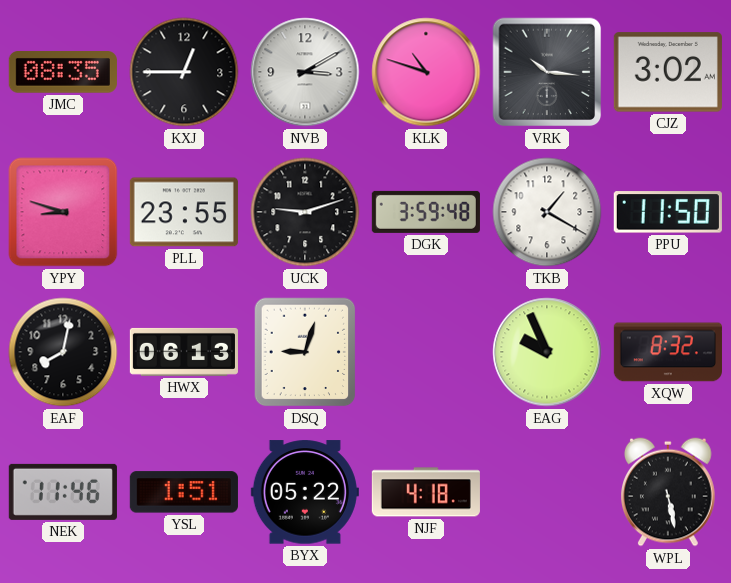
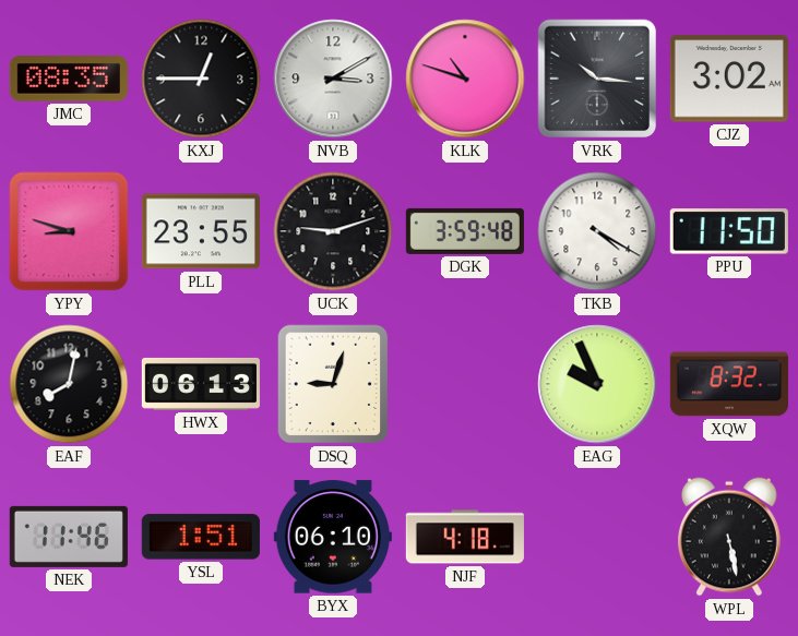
TKB: 1:20 -> 4:20 (597, 231)
BYX: 05:22 -> 06:10 (333, 537)
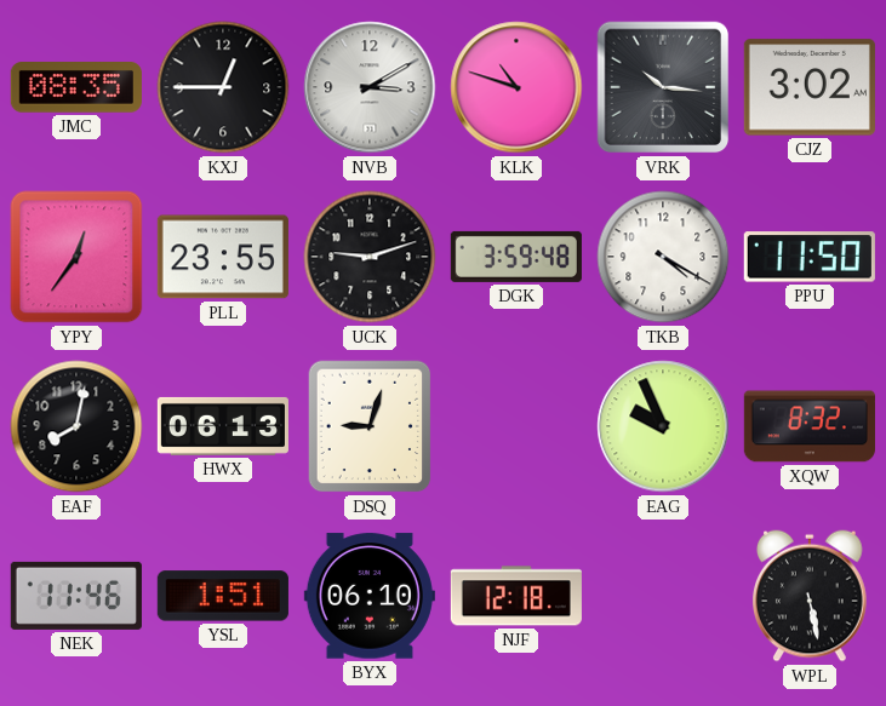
YPY: 8:48 -> 12:36 (76, 257)
NJF: 4:18 -> 12:18 (516, 596)
